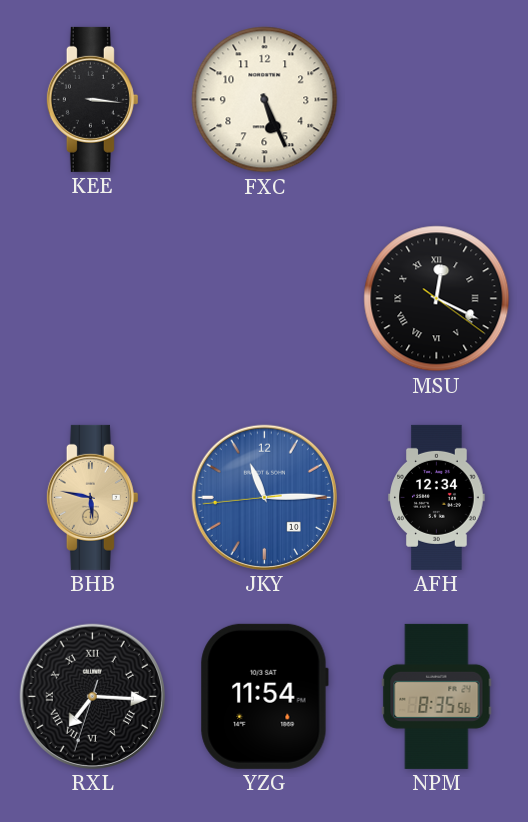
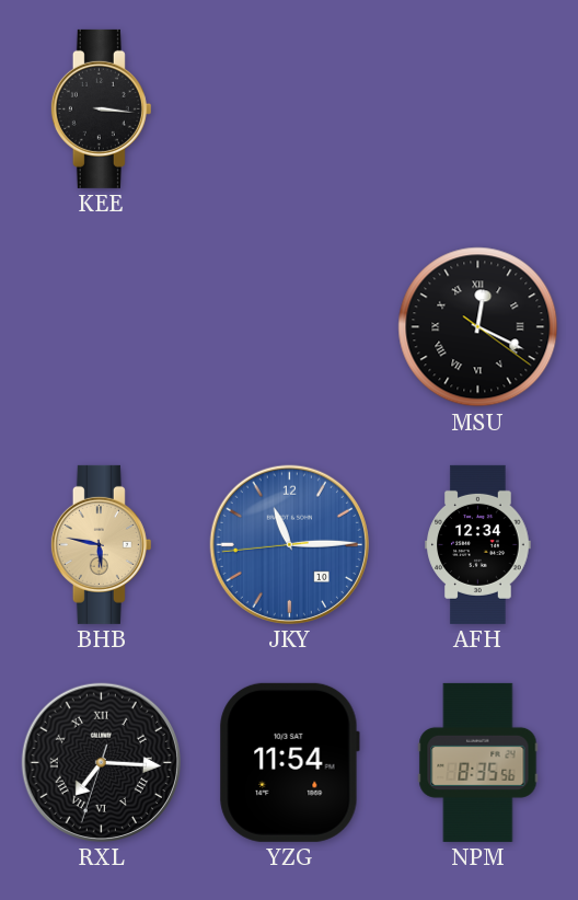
FXC: 5:26 -> none (265, 100)
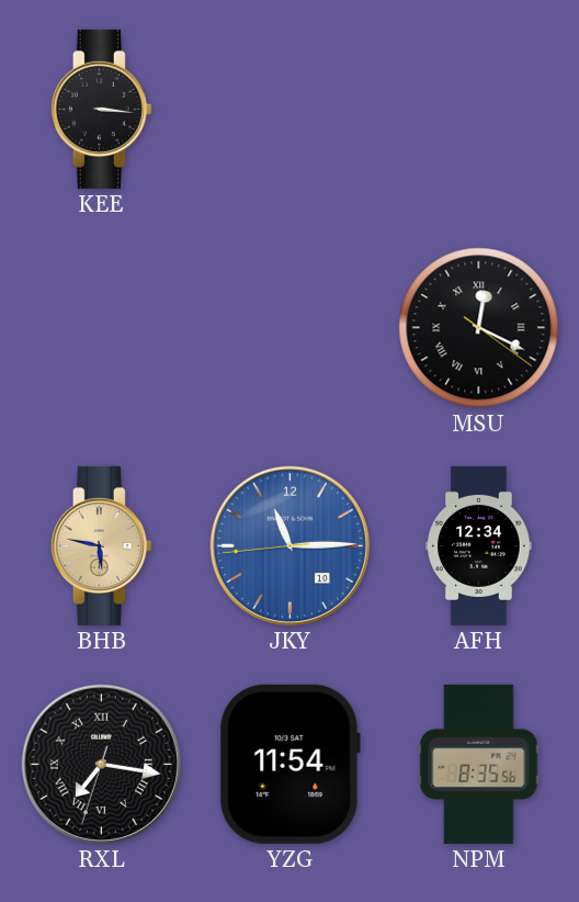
RXL: 7:15 -> 7:16 (101, 764)
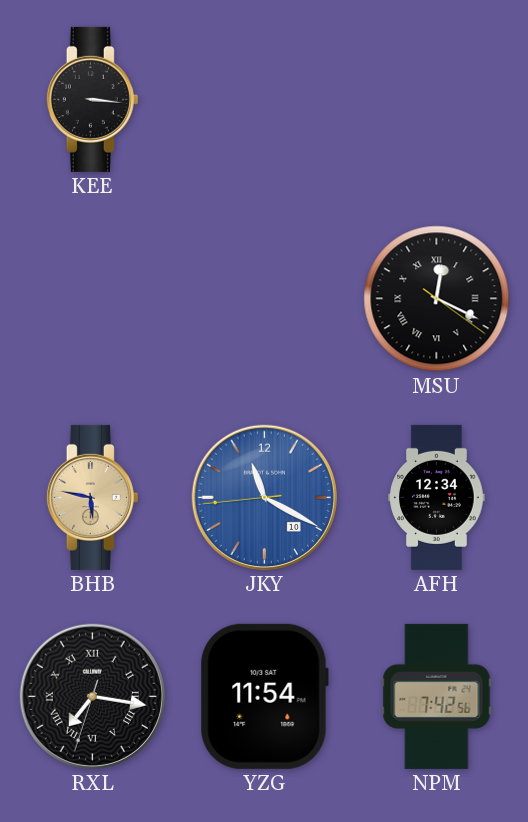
JKY: 11:14 -> 11:19 (264, 497)
NPM: 8:35 -> 7:42 (437, 696)
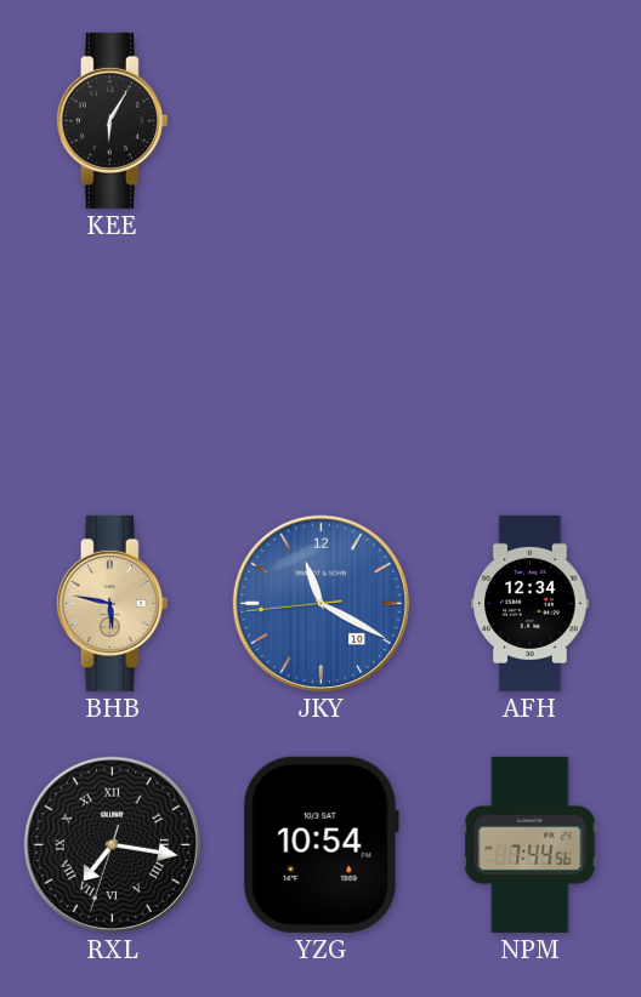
KEE: 3:16 -> 6:05 (112, 120)
MSU: 12:19 -> none (437, 299)
YZG: 11:54 -> 10:54 (320, 844)
NPM: 7:42 -> 7:44 (531, 844)
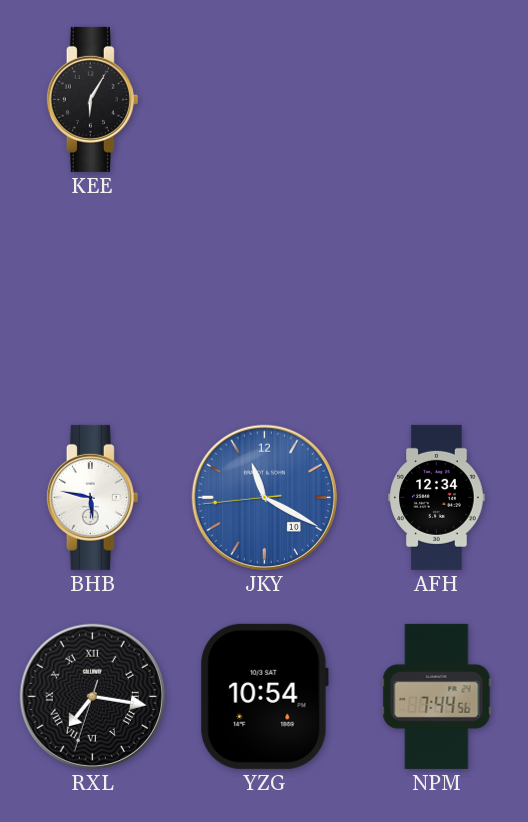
BHB dial: champagne -> white (92, 497)
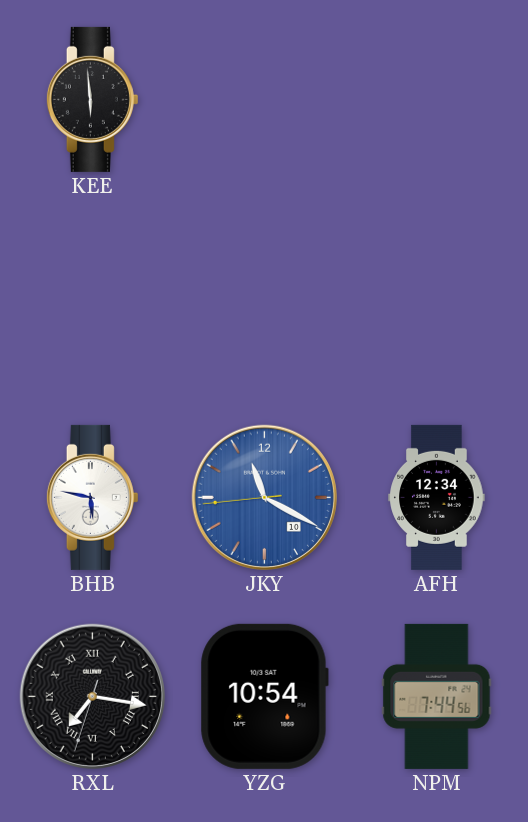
KEE: 6:05 -> 5:59 (92, 99)
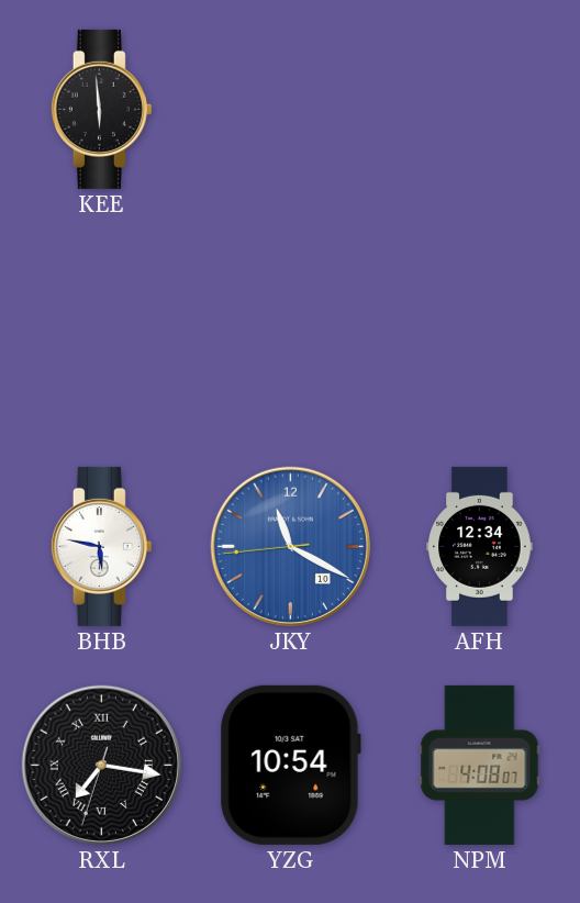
NPM: 7:44 -> 4:08 (480, 765)
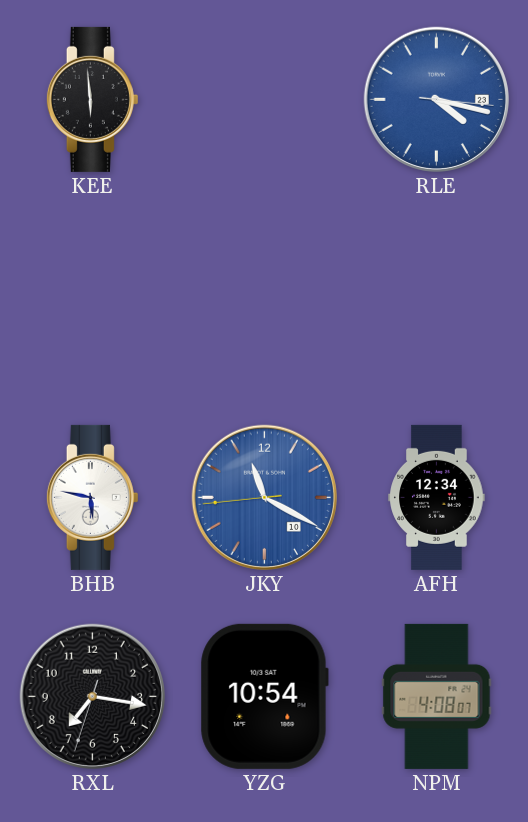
RLE: none -> 4:17 (436, 99)
RXL numerals: Roman -> Arabic (92, 696)
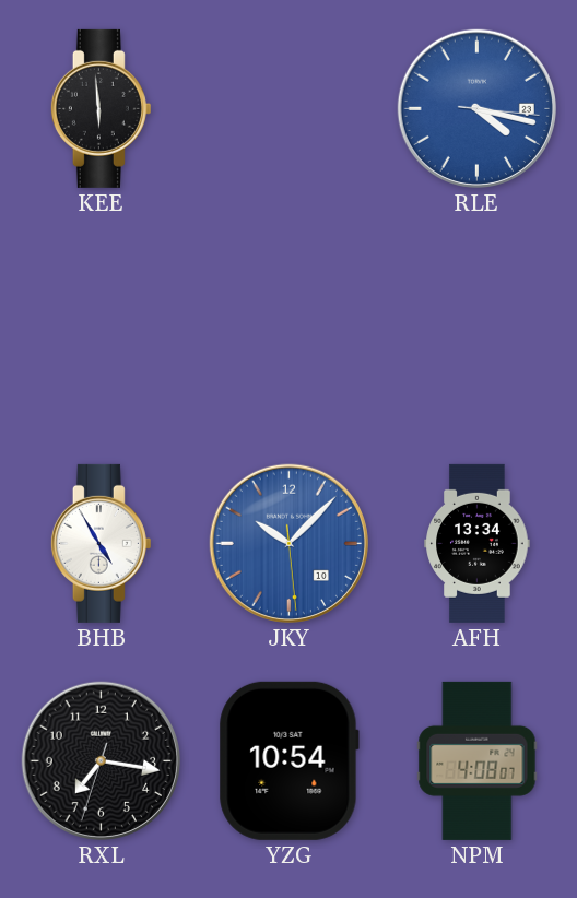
BHB: 5:47 -> 4:55 (101, 543)
JKY: 11:19 -> 10:07 (288, 543)
AFH: 12:34 -> 13:34 (478, 543)
